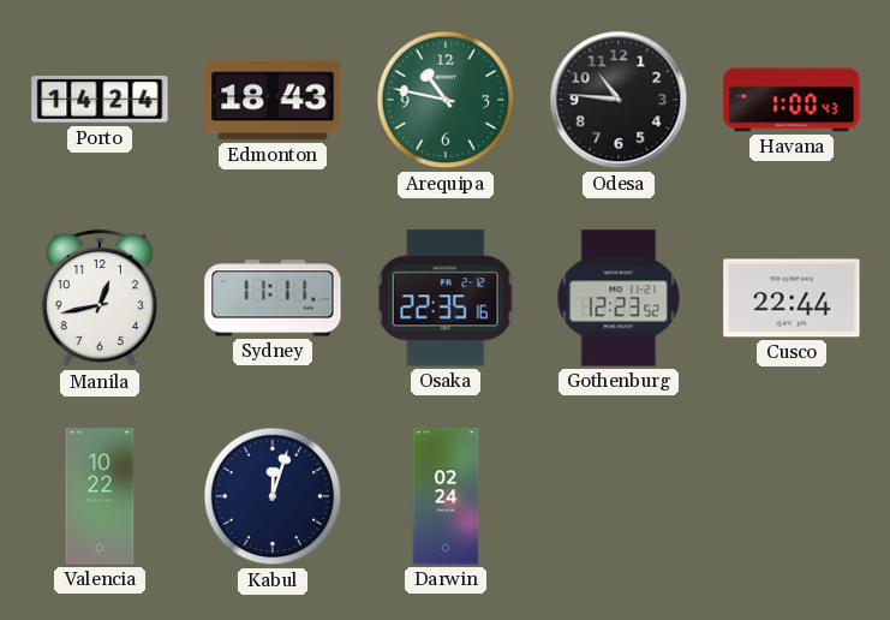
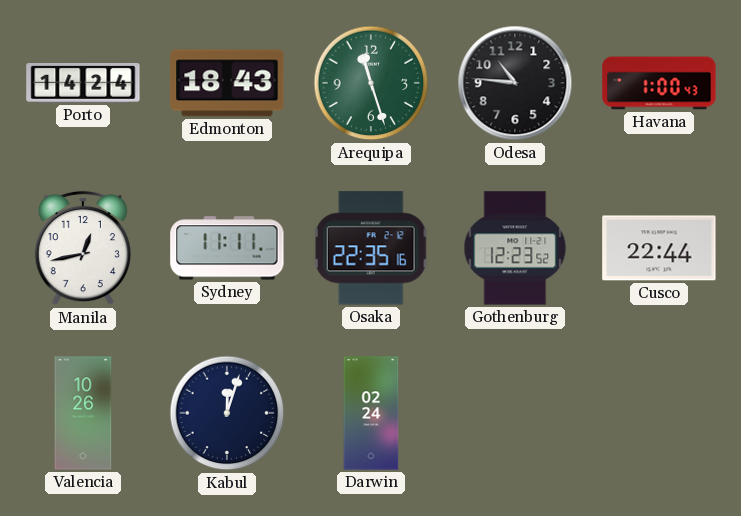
Arequipa: 10:47 -> 11:27 (371, 83)
Valencia: 10:22 -> 10:26 (83, 413)
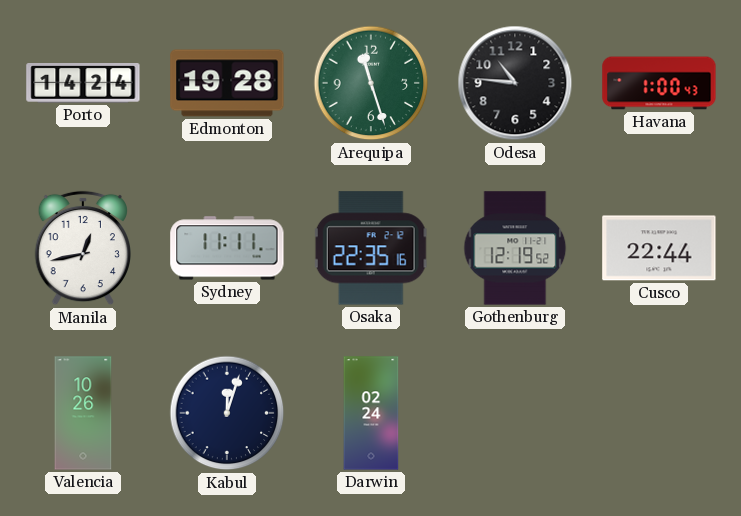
Edmonton: 18:43 -> 19:28 (227, 83)
Gothenburg: 12:23 -> 12:19 (515, 248)
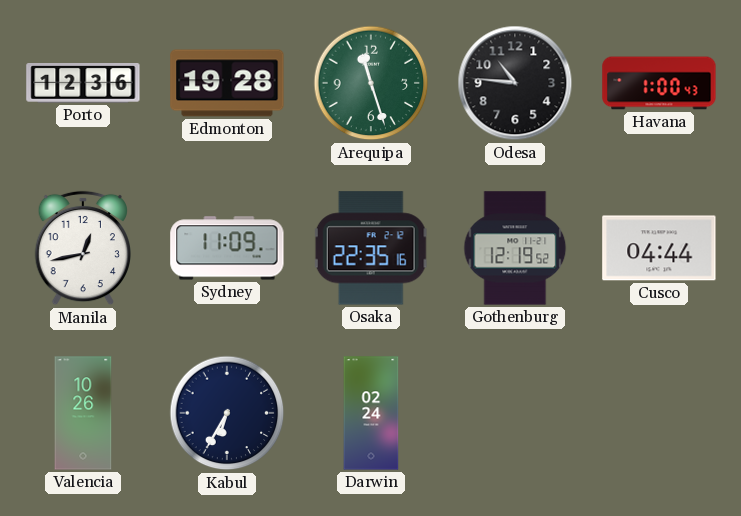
Porto: 14:24 -> 12:36 (83, 84)
Sydney: 11:11 -> 11:09 (227, 248)
Cusco: 22:44 -> 04:44 (659, 248)
Kabul: 12:03 -> 6:35 (227, 413)
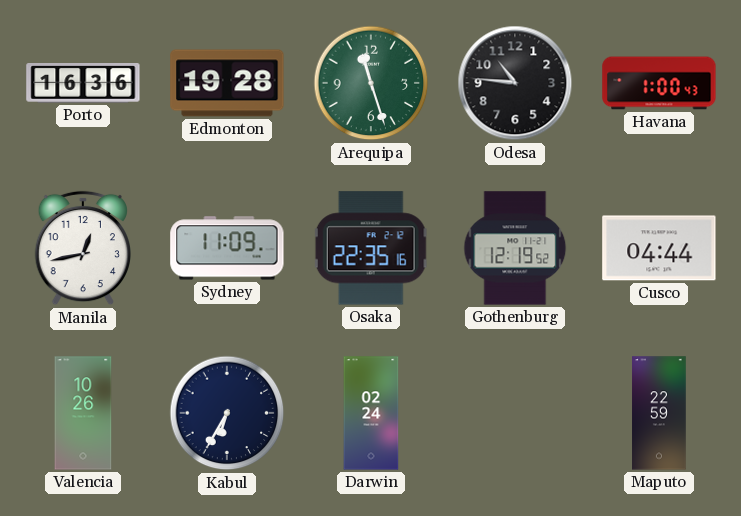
Porto: 12:36 -> 16:36 (83, 84)
Maputo: none -> 22:59 (659, 413)
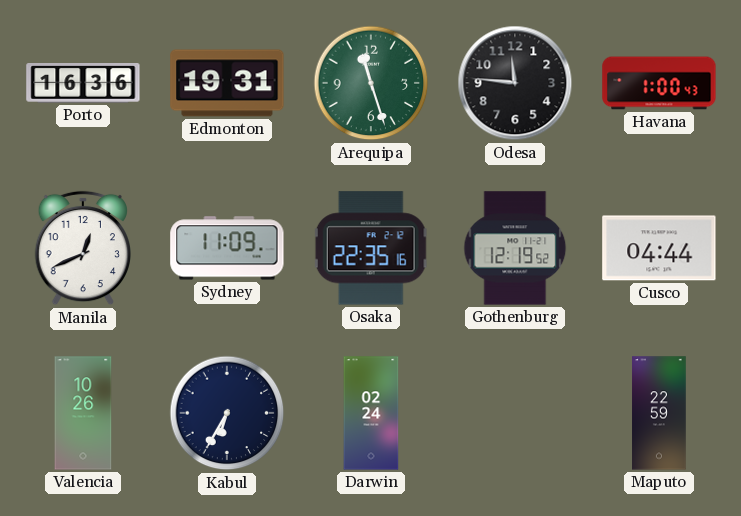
Edmonton: 19:28 -> 19:31 (227, 83)
Odesa: 10:46 -> 11:46 (515, 83)
Manila: 12:43 -> 12:41 (82, 248)
